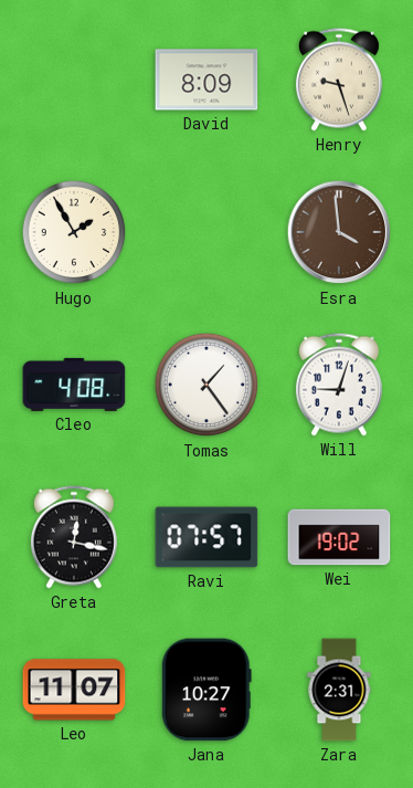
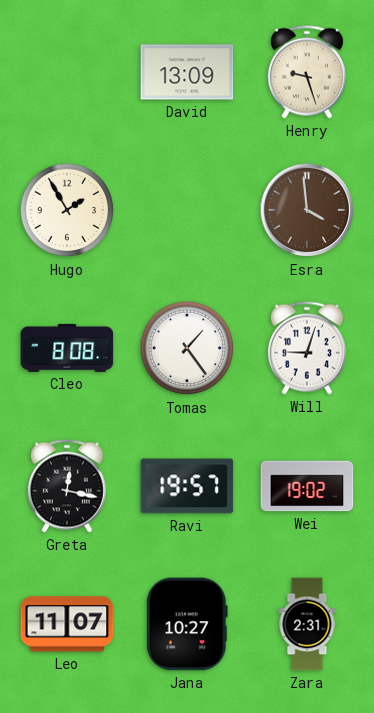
David: 8:09 -> 13:09 (187, 72)
Cleo: 4:08 -> 8:08 (67, 348)
Ravi: 07:57 -> 19:57 (187, 486)
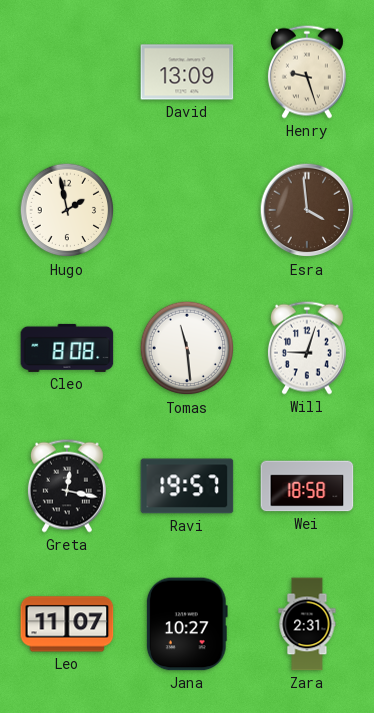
Hugo: 1:55 -> 1:58 (67, 210)
Tomas: 1:24 -> 11:29 (187, 348)
Wei: 19:02 -> 18:58 (307, 486)
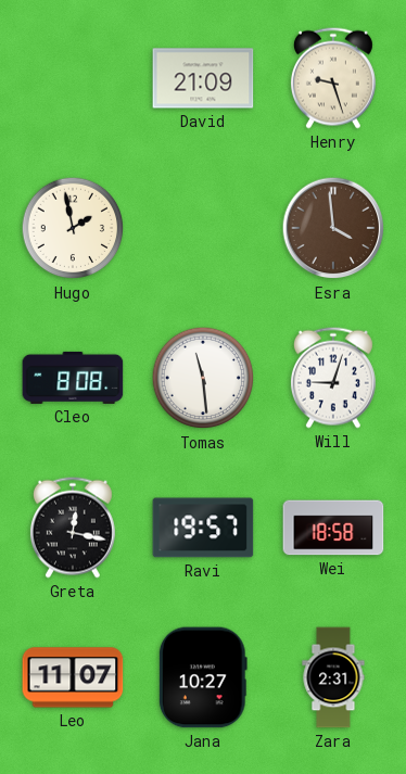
David: 13:09 -> 21:09 (203, 78)
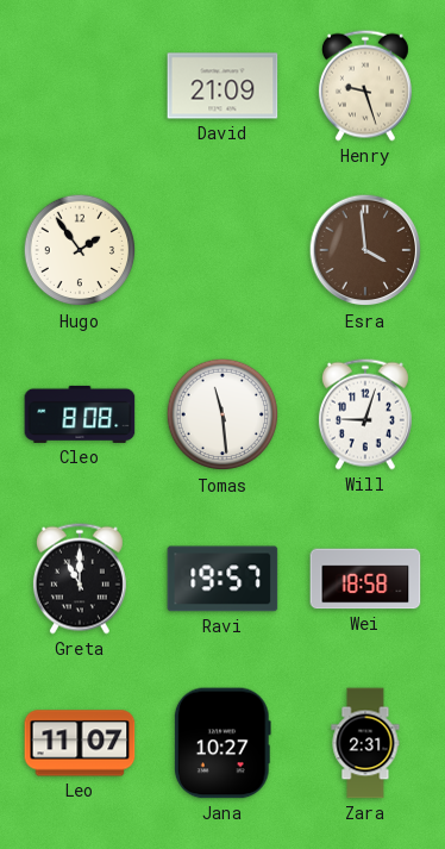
Hugo: 1:58 -> 1:54 (80, 250)
Greta: 12:17 -> 11:00 (80, 579)
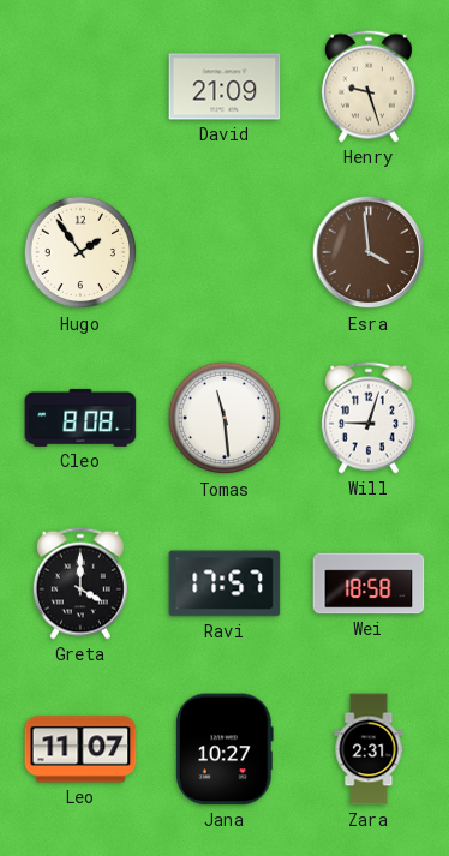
Greta: 11:00 -> 4:00 (80, 583)
Ravi: 19:57 -> 17:57 (224, 583)
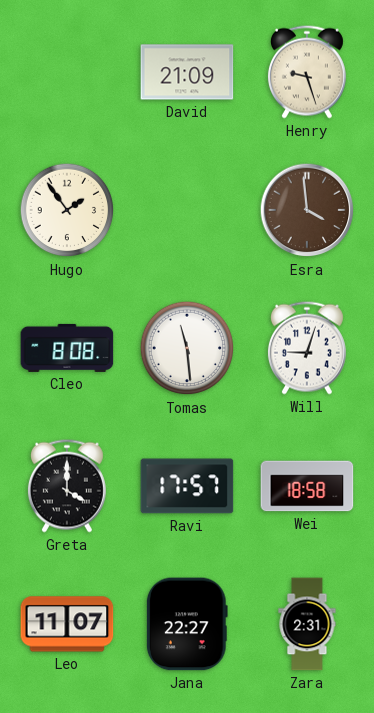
Jana: 10:27 -> 22:27 (187, 624)
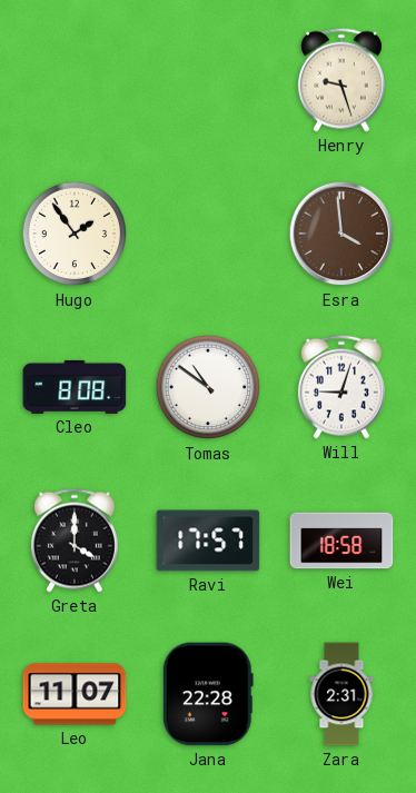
David: 21:09 -> none (187, 72)
Tomas: 11:29 -> 10:51 (208, 387)
Jana: 22:27 -> 22:28 (208, 694)
